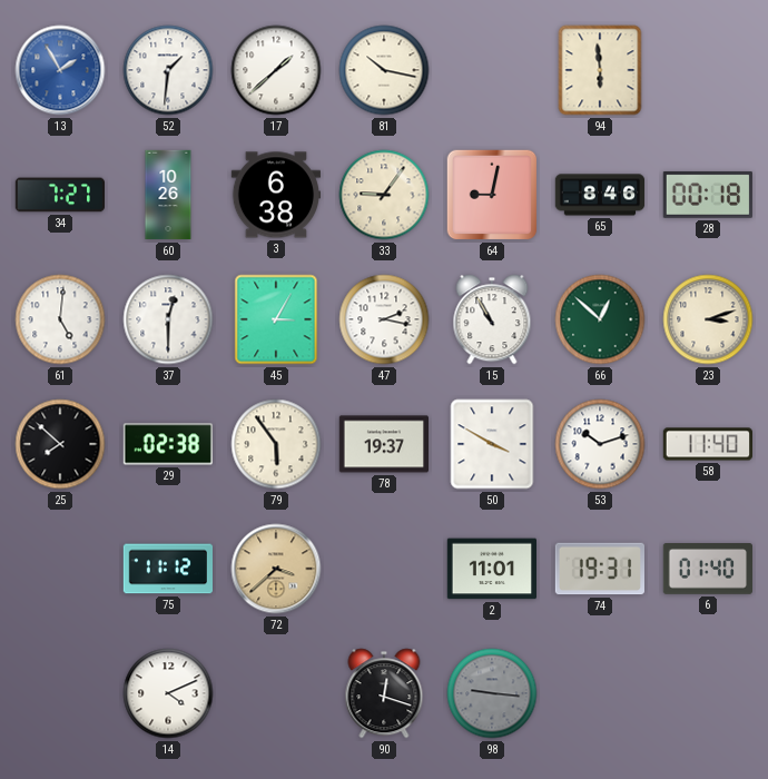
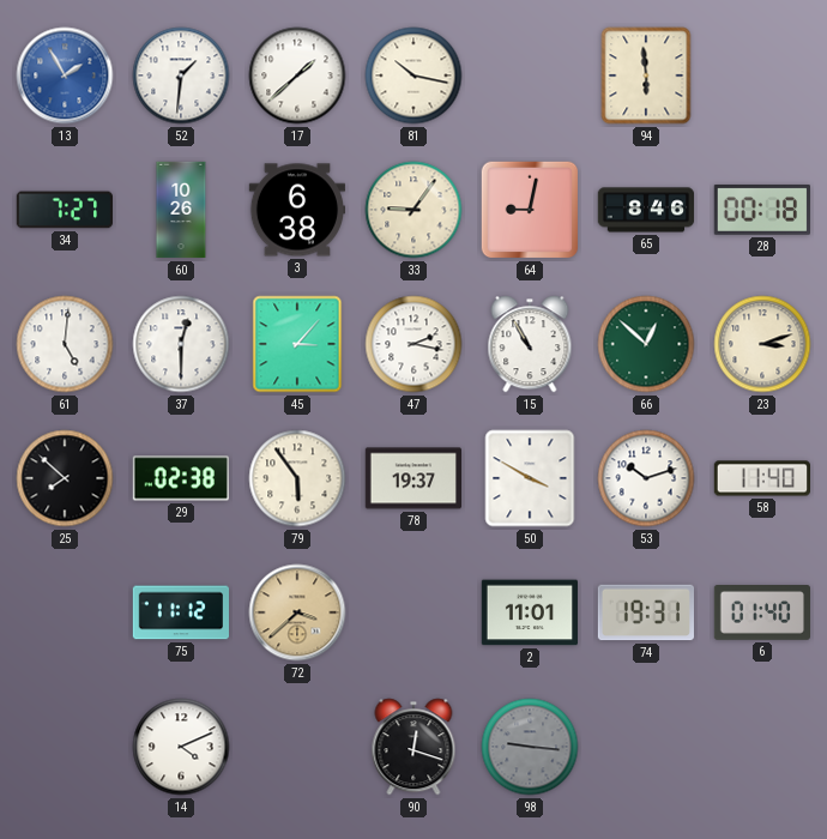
45: 3:05 -> 3:07 (297, 344)
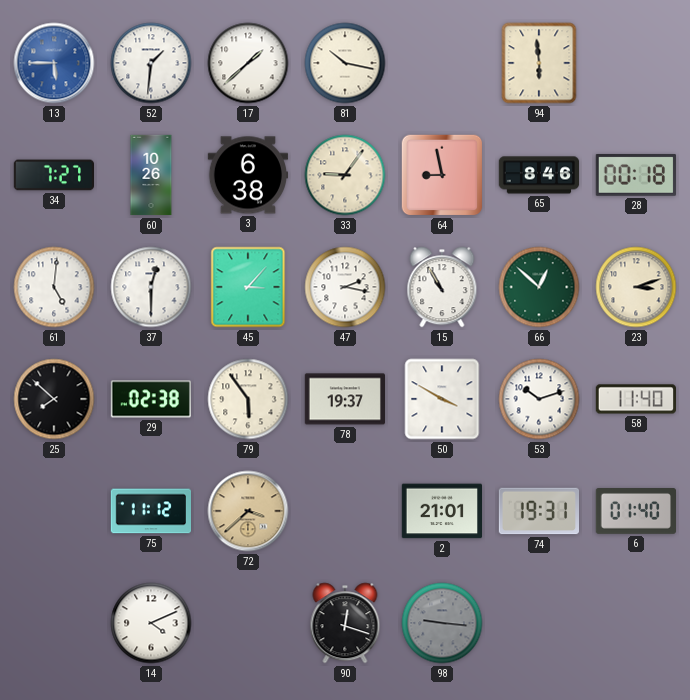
13: 1:55 -> 5:45 (54, 63)
64: 9:02 -> 8:58 (442, 175)
2: 11:01 -> 21:01 (441, 511)
